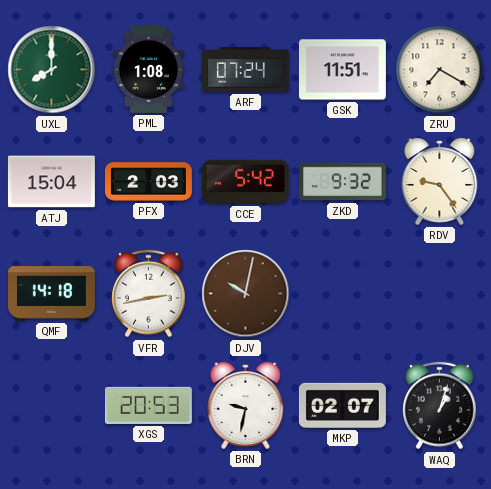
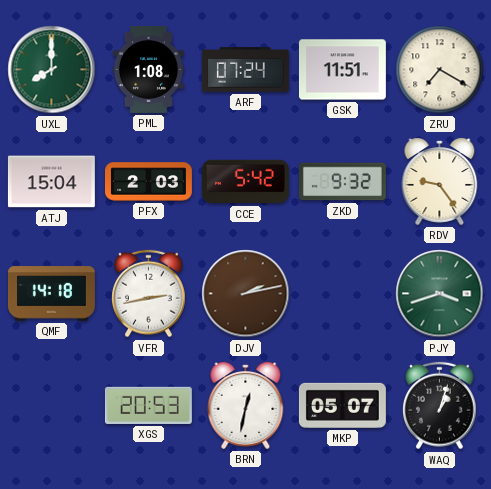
DJV: 10:02 -> 2:13 (246, 294)
PJY: none -> 3:42 (440, 294)
BRN: 9:32 -> 12:32 (246, 405)
MKP: 02:07 -> 05:07 (342, 405)
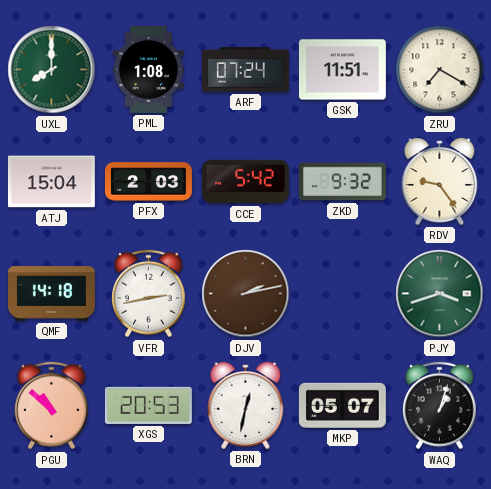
PGU: none -> 10:52 (52, 406)
